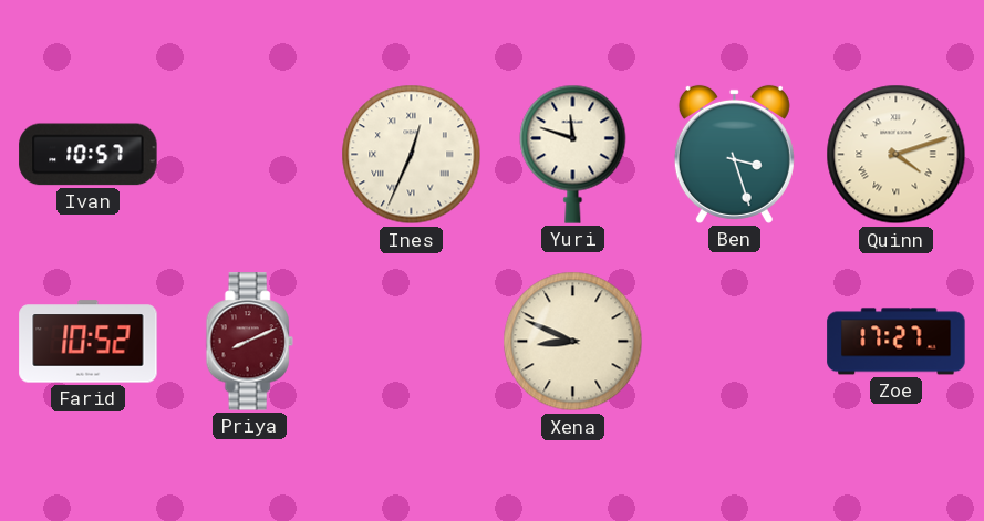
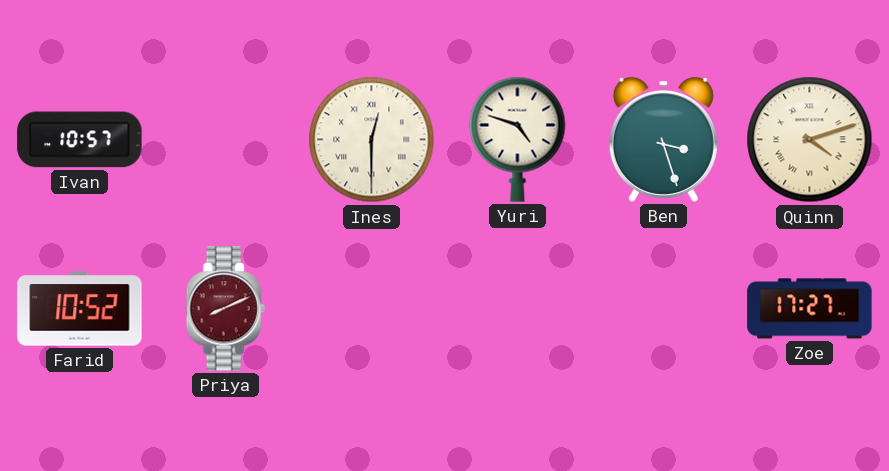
Ines: 12:34 -> 12:30 (372, 140)
Yuri: 11:48 -> 4:48 (518, 139)
Xena: 8:49 -> none (573, 342)
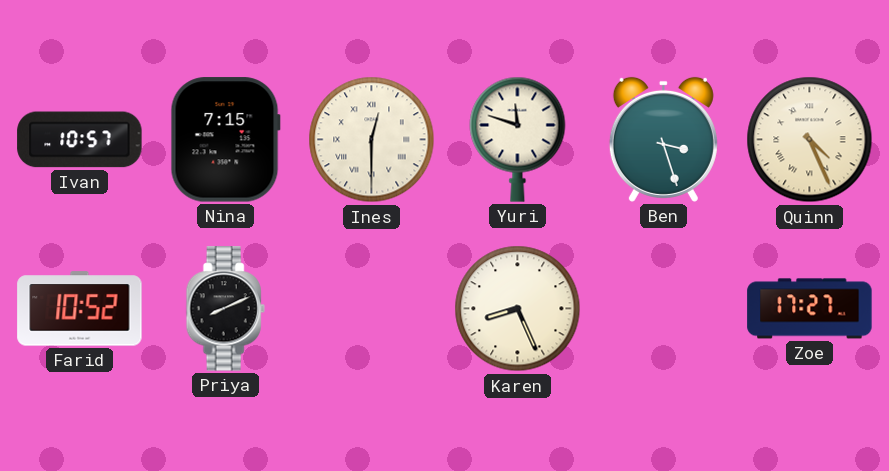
Nina: none -> 7:15 (225, 140)
Yuri: 4:48 -> 11:48 (518, 139)
Quinn: 4:12 -> 4:26 (810, 140)
Priya dial: burgundy -> black (225, 309)
Karen: none -> 8:26 (518, 309)
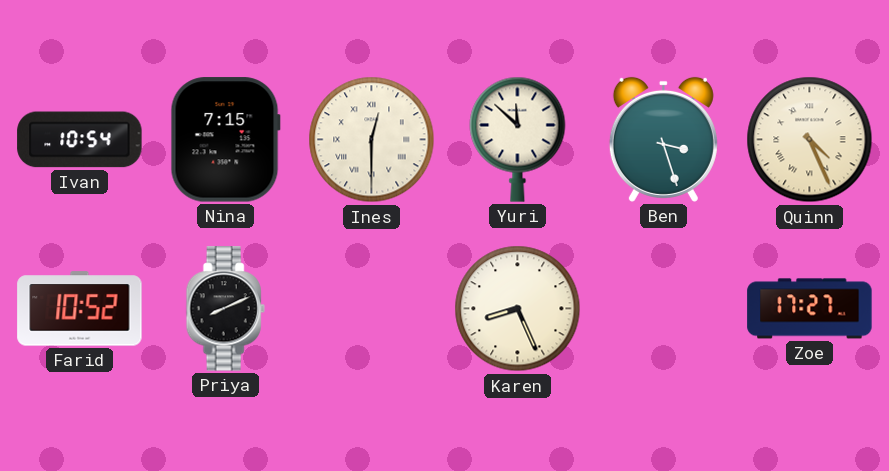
Ivan: 10:57 -> 10:54 (80, 140)
Yuri: 11:48 -> 11:52 (518, 139)
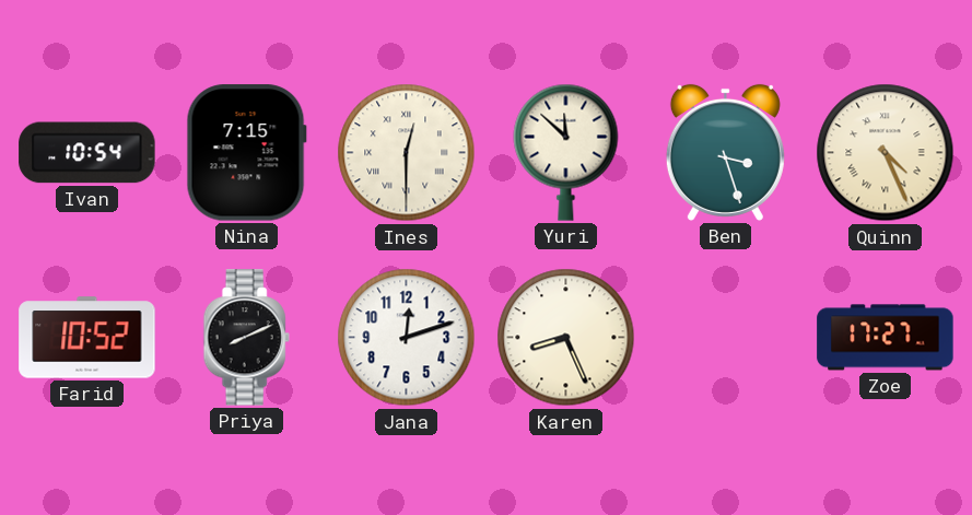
Jana: none -> 12:12 (407, 338)
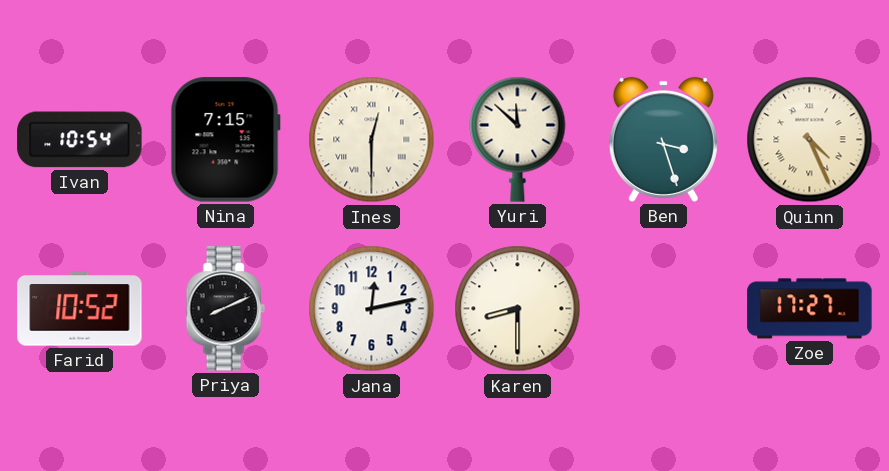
Jana: 12:12 -> 12:13 (372, 309)
Karen: 8:26 -> 8:30 (518, 309)
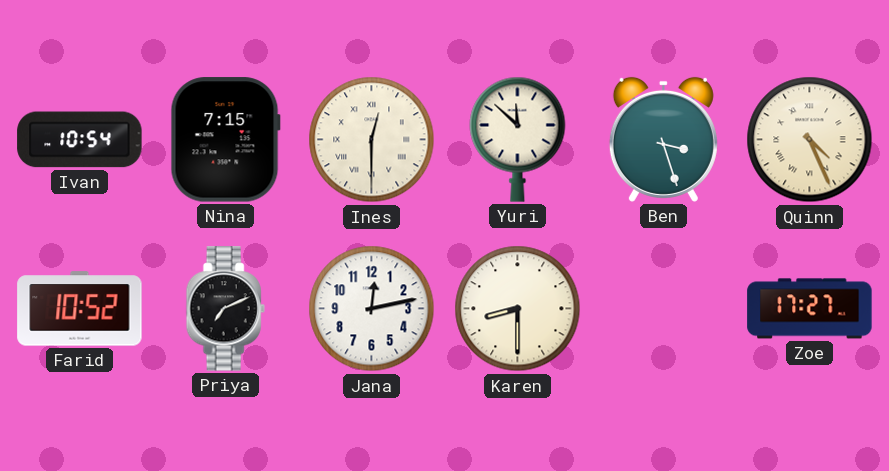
Priya: 8:11 -> 7:11 (225, 309)
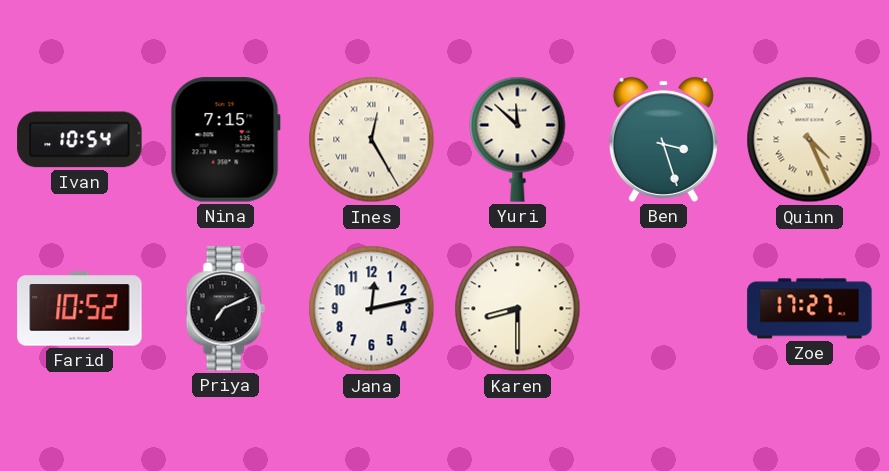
Ines: 12:30 -> 12:25 (372, 140)
